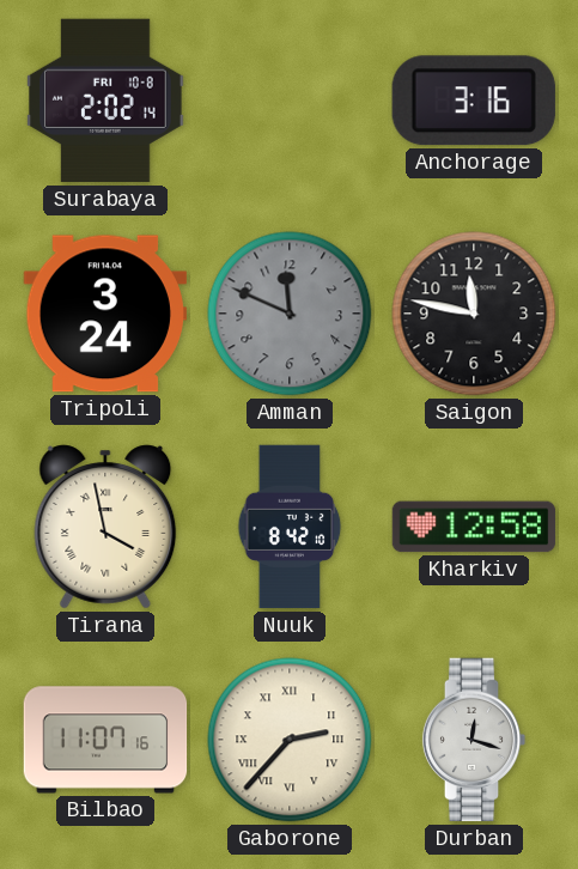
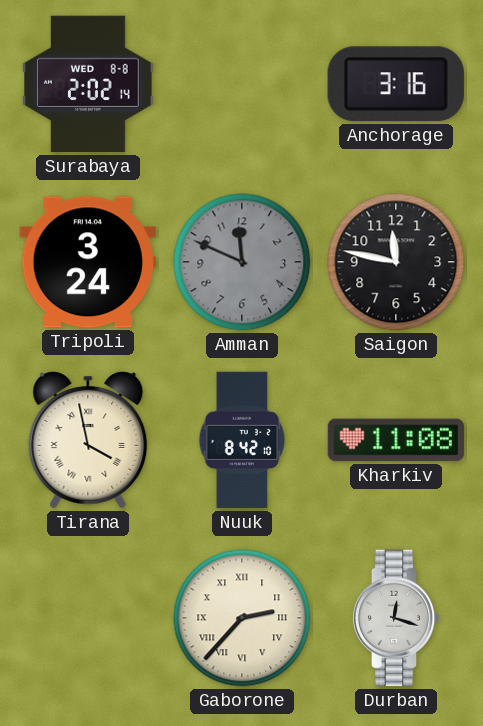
Surabaya date: FRI 10-8 -> WED 8-8 (89, 84)
Kharkiv: 12:58 -> 11:08 (396, 440)
Bilbao: 11:07 -> none (105, 740)
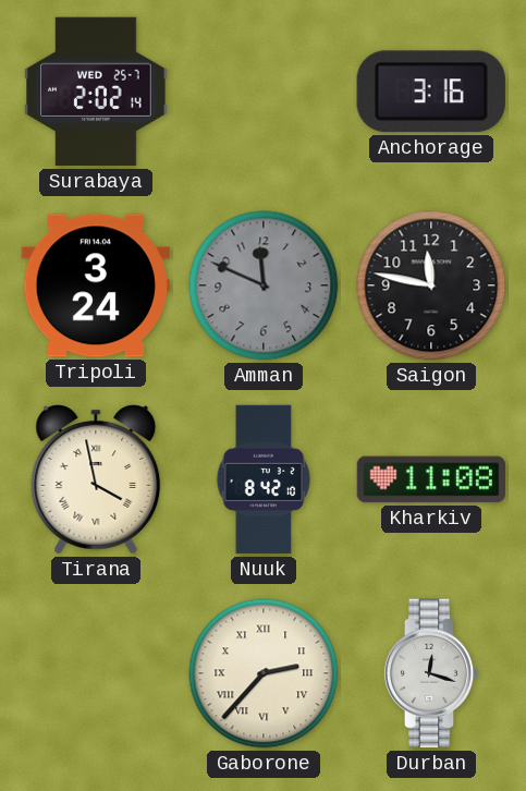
Surabaya date: WED 8-8 -> WED 25-7 (97, 92)
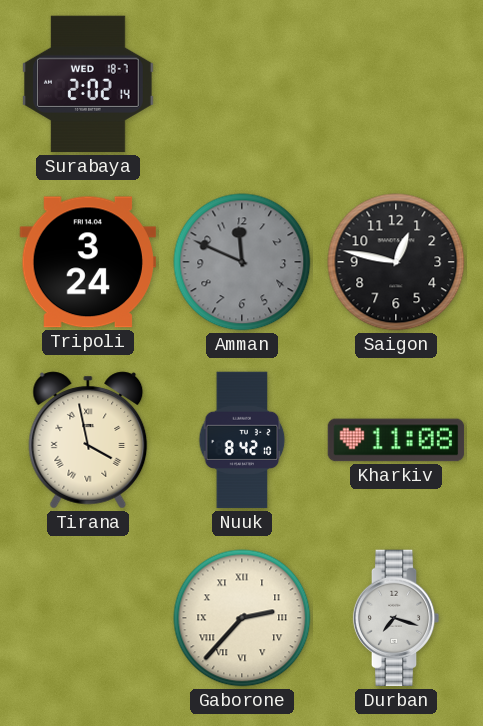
Surabaya date: WED 25-7 -> WED 18-7 (89, 84)
Anchorage: 3:16 -> none (431, 92)
Saigon: 11:47 -> 12:47 (396, 262)
Durban: 12:18 -> 7:18 (396, 618)
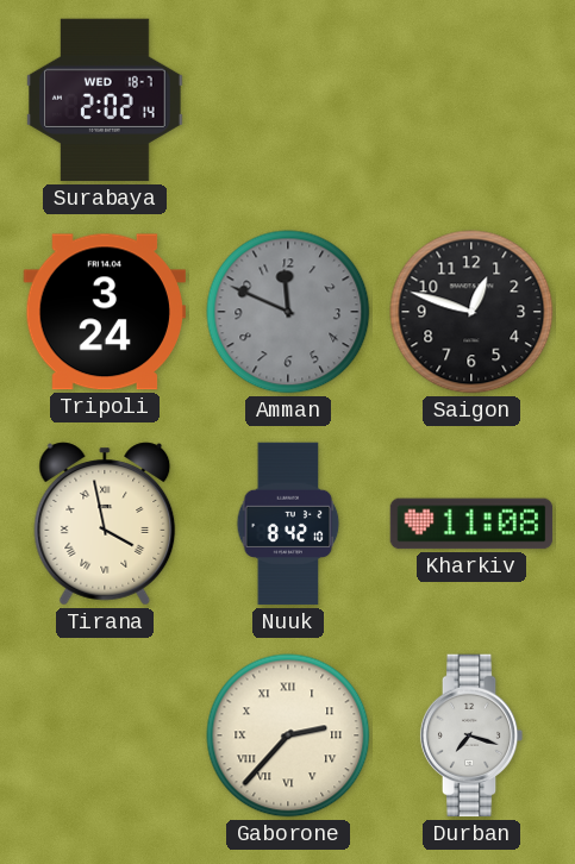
Saigon: 12:47 -> 12:48 (471, 312)
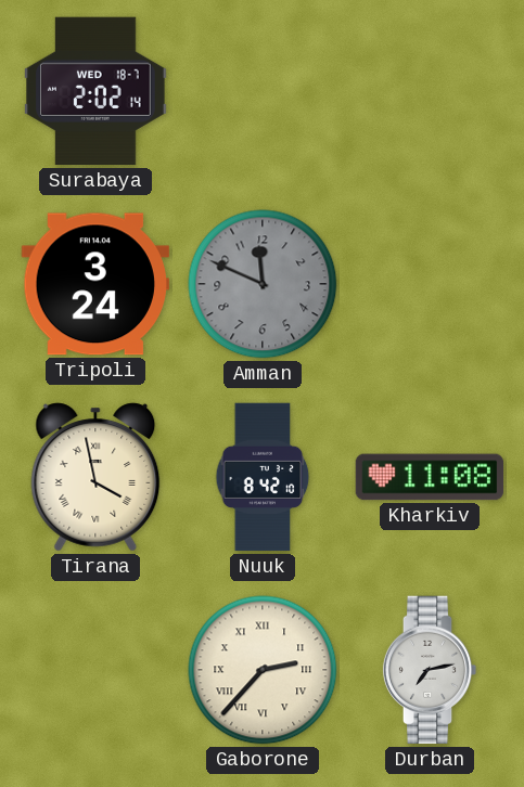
Saigon: 12:48 -> none (471, 312)
Durban: 7:18 -> 7:13 (430, 670)
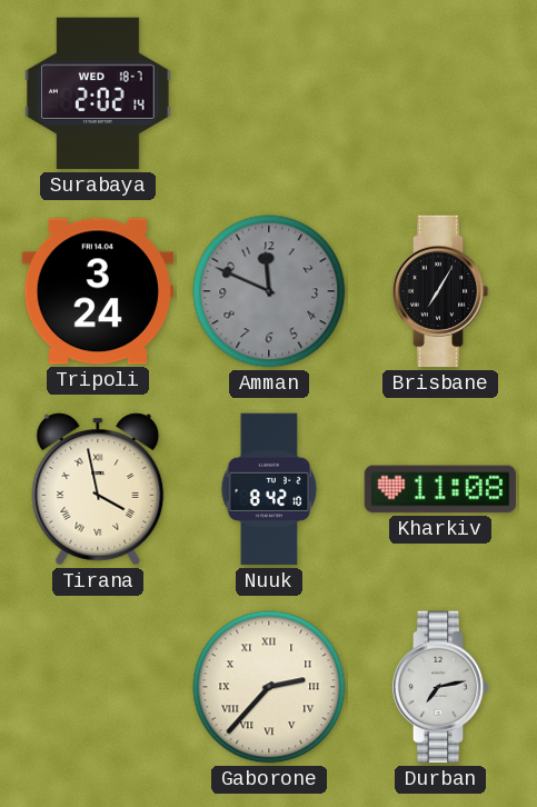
Brisbane: none -> 7:05 (440, 291)
